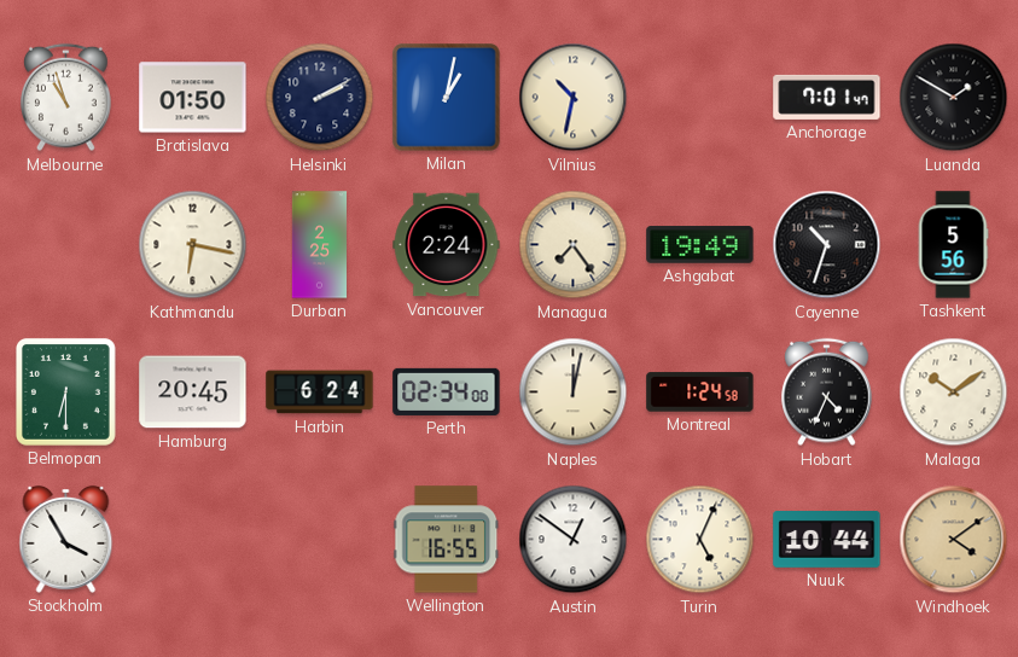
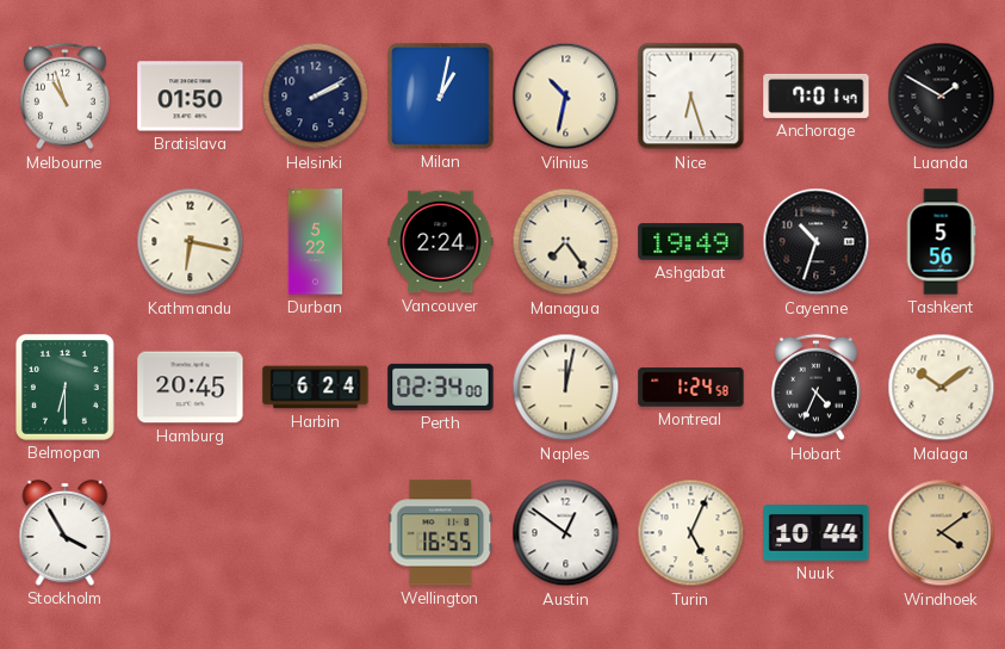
Nice: none -> 6:27 (691, 97)
Durban: 2:25 -> 5:22 (316, 242)
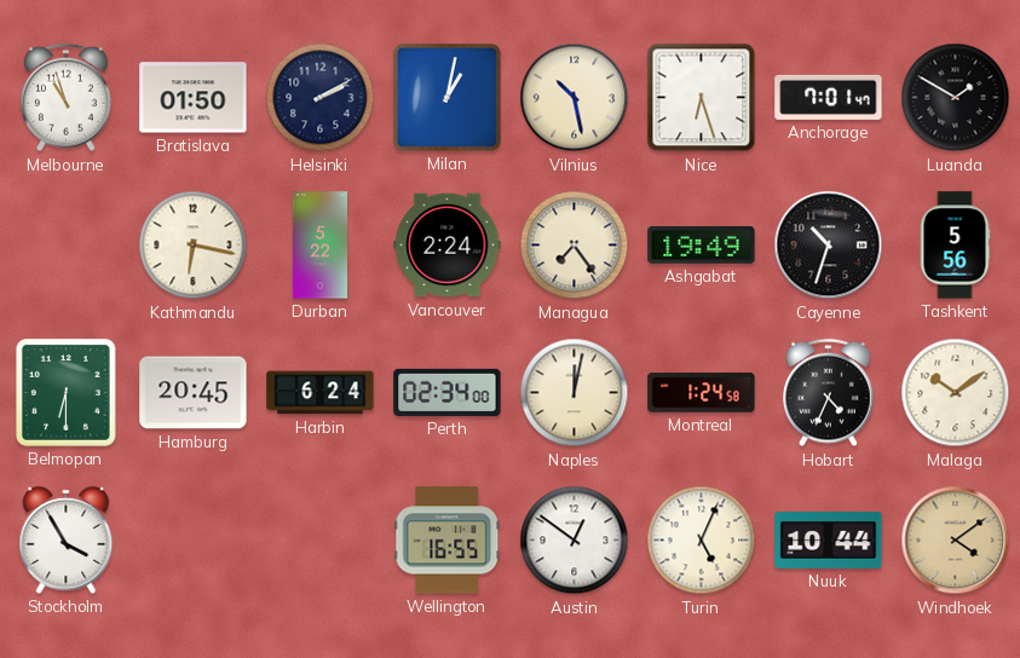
Vilnius: 10:32 -> 10:28 (575, 98)
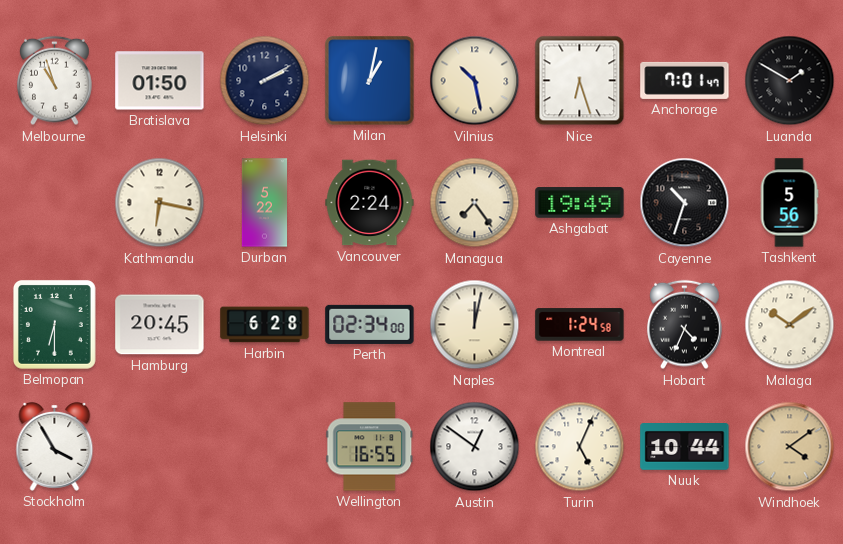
Harbin: 6:24 -> 6:28 (265, 325)
